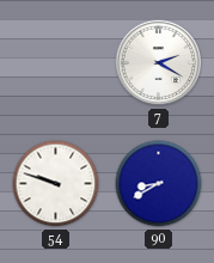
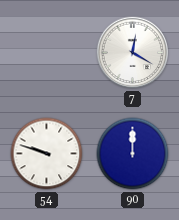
7: 2:20 -> 12:20 (133, 53)
90: 8:40 -> 12:00 (133, 154)
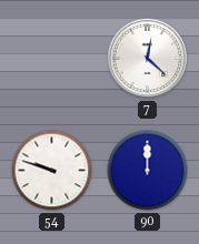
7: 12:20 -> 12:22 (148, 59)
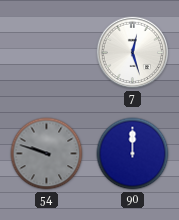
7: 12:22 -> 12:27 (133, 53)
54 dial: white -> grey (47, 154)
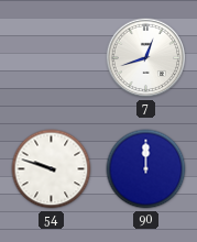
7: 12:27 -> 12:42 (146, 58)
54 dial: grey -> white (52, 169)
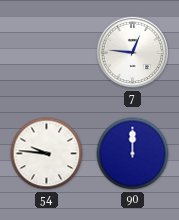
7: 12:42 -> 12:46 (133, 53)
54: 9:48 -> 9:46 (47, 154)
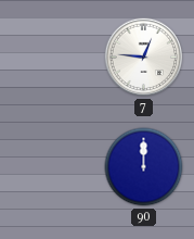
54: 9:46 -> none (47, 154)
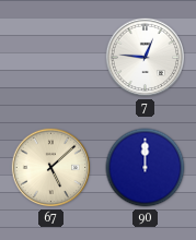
67: none -> 5:08 (51, 168)
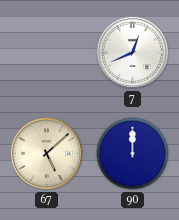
7: 12:46 -> 12:41 (133, 53)
